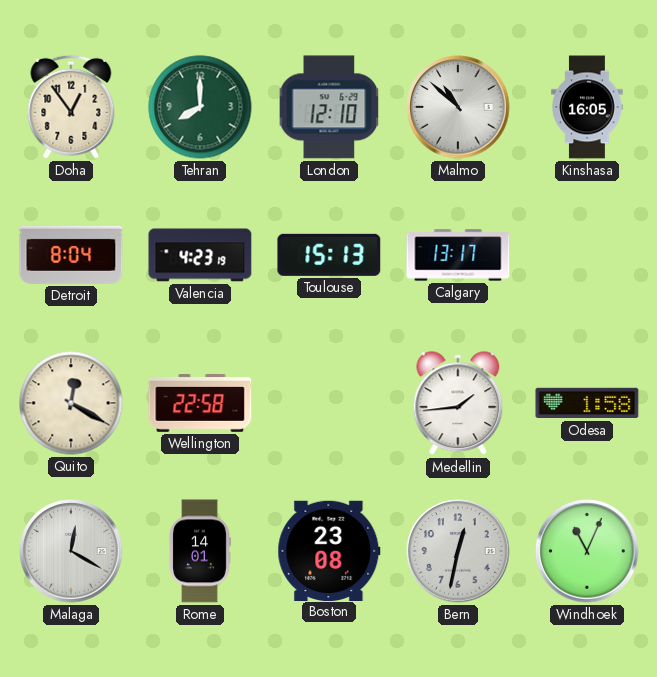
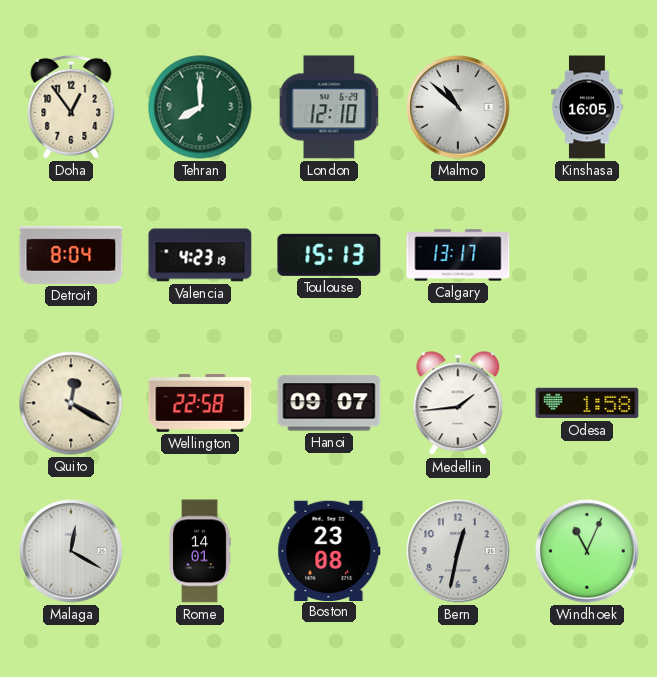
Hanoi: none -> 09:07 (329, 403)
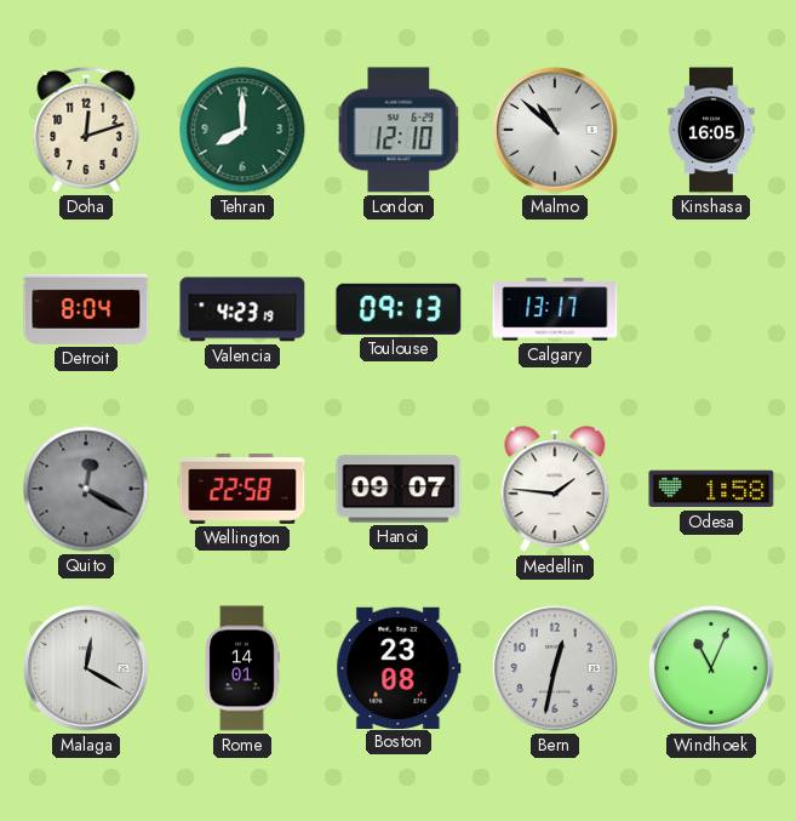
Doha: 12:54 -> 12:12 (86, 130)
Toulouse: 15:13 -> 09:13 (399, 309)
Quito dial: cream -> grey (86, 489)
Medellin: 1:44 -> 1:46 (555, 490)
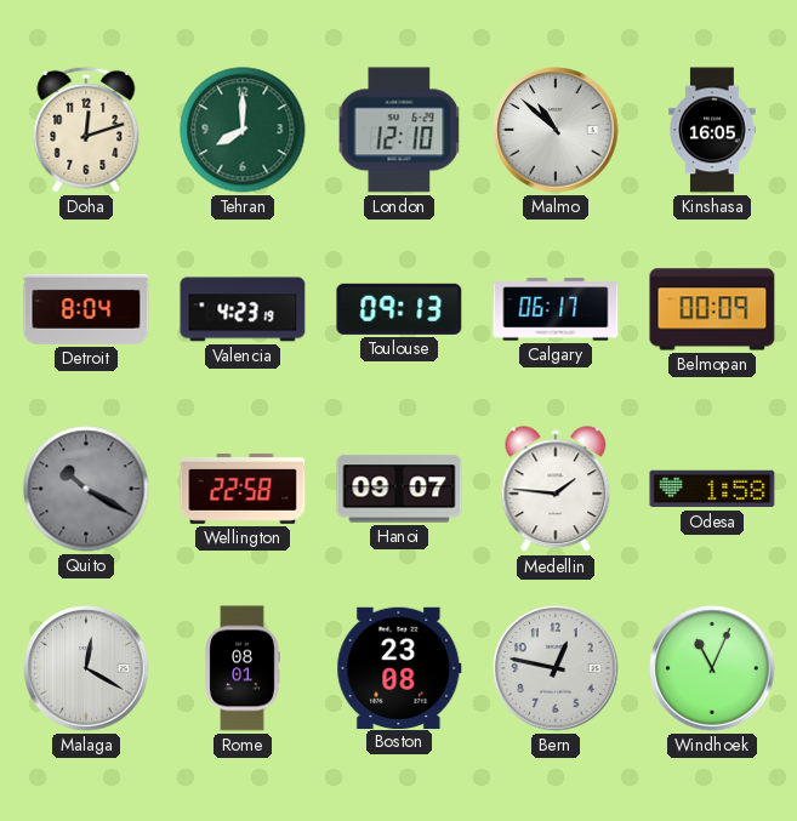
Calgary: 13:17 -> 06:17 (556, 309)
Belmopan: none -> 00:09 (712, 309)
Quito: 12:20 -> 10:20 (86, 489)
Rome: 14:01 -> 08:01 (243, 668)
Bern: 12:32 -> 12:47 (556, 668)
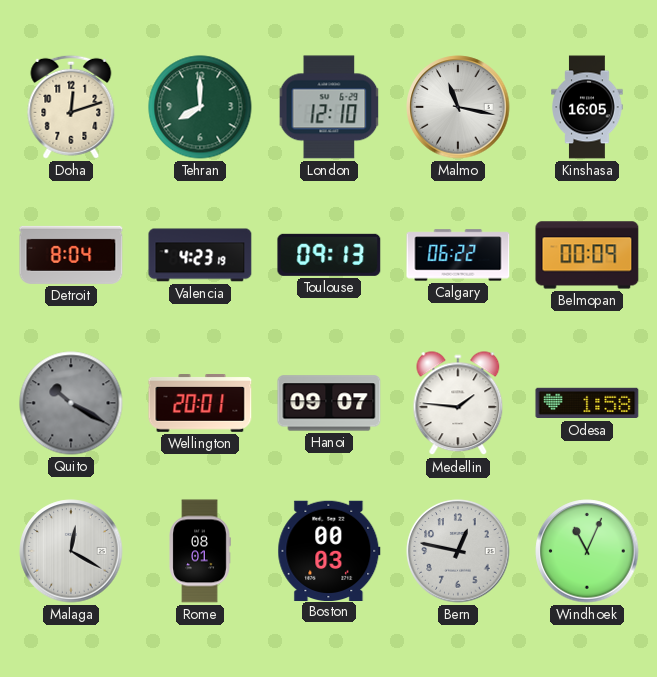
Malmo: 10:52 -> 11:17 (458, 107)
Calgary: 06:17 -> 06:22 (458, 255)
Wellington: 22:58 -> 20:01 (200, 404)
Boston: 23:08 -> 00:03 (329, 550)
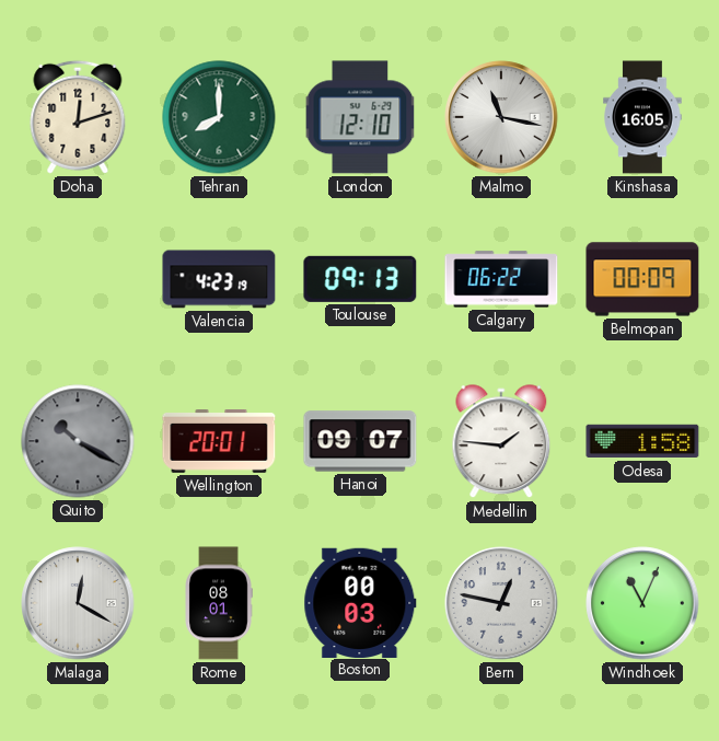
Detroit: 8:04 -> none (71, 255)
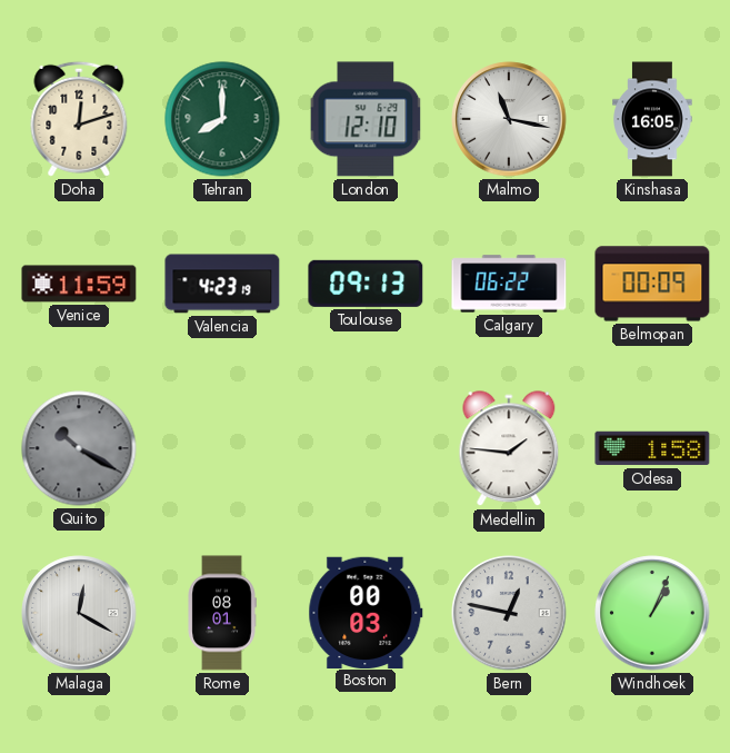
Venice: none -> 11:59 (79, 284)
Wellington: 20:01 -> none (219, 442)
Hanoi: 09:07 -> none (360, 441)
Windhoek: 11:04 -> 1:04 (652, 613)
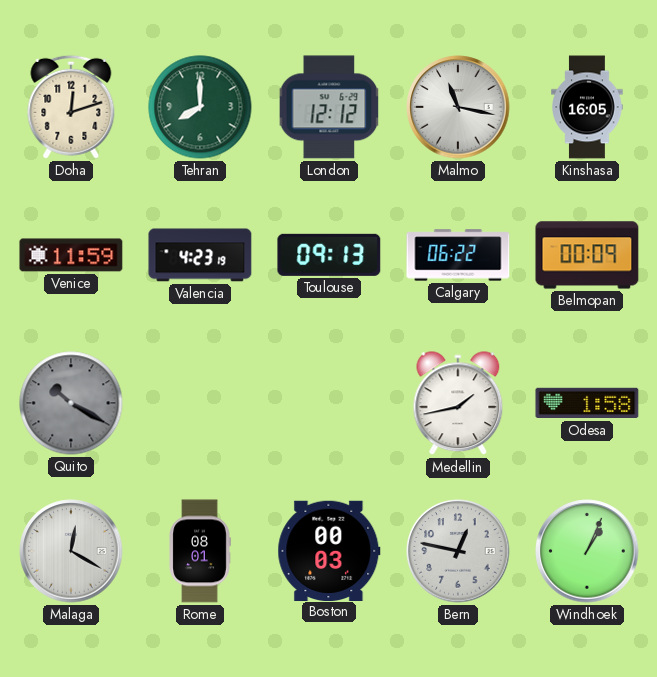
London: 12:10 -> 12:12 (329, 107)
Medellin: 1:46 -> 1:43 (458, 404)
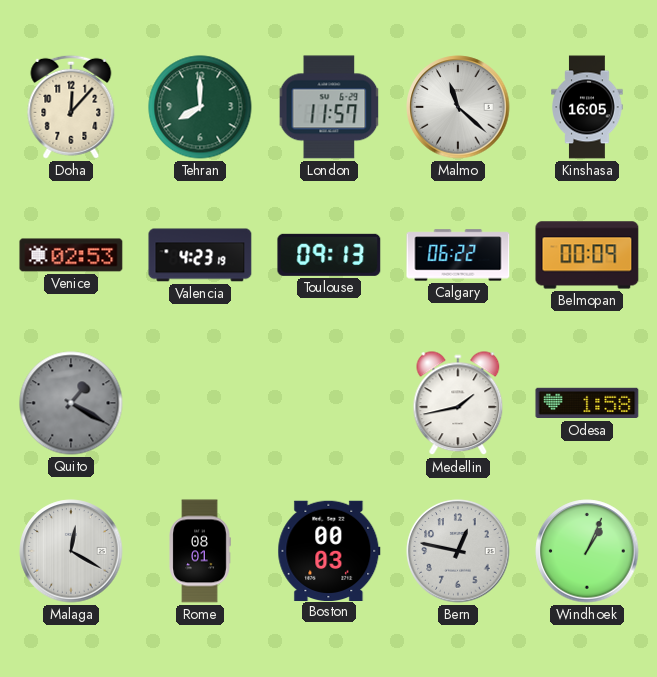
Doha: 12:12 -> 12:07 (71, 107)
London: 12:12 -> 11:57 (329, 107)
Malmo: 11:17 -> 11:22 (458, 107)
Venice: 11:59 -> 02:53 (71, 255)
Quito: 10:20 -> 1:20 (71, 403)
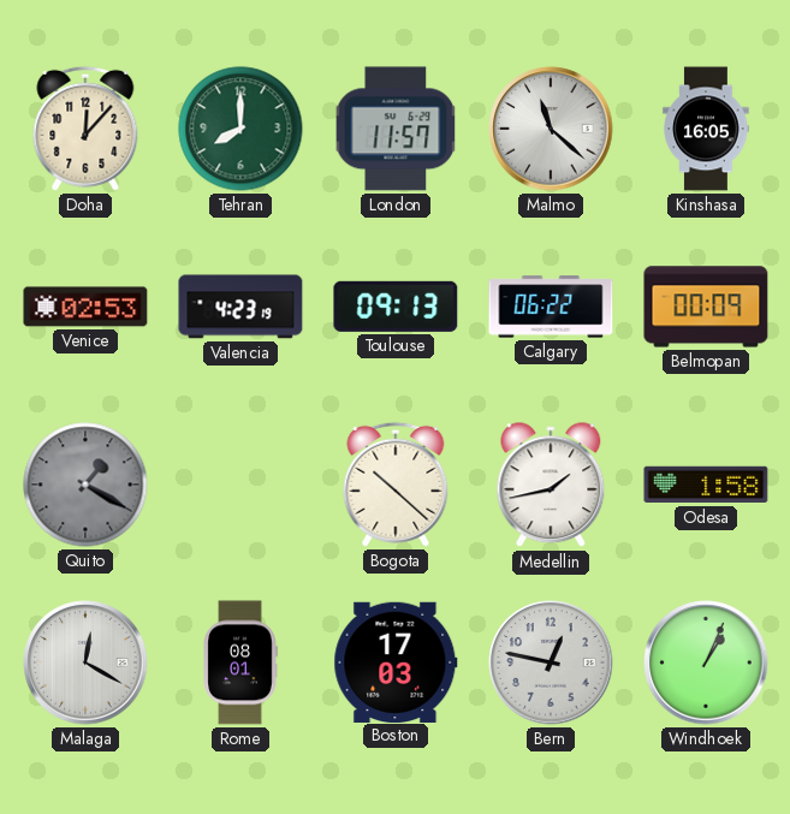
Bogota: none -> 10:22 (396, 485)
Boston: 00:03 -> 17:03 (396, 661)
